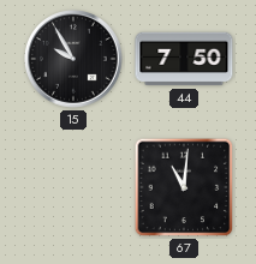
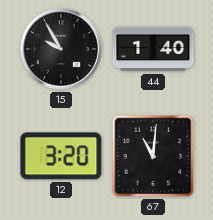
44: 7:50 -> 1:40 (153, 49)
12: none -> 3:20 (61, 156)
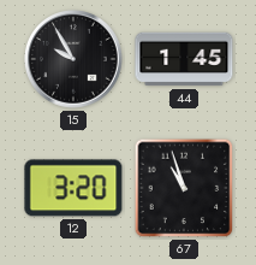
44: 1:40 -> 1:45 (184, 59)
67: 11:01 -> 10:57 (184, 188)
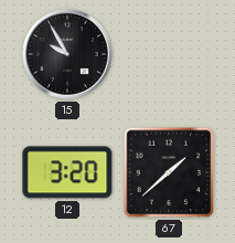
44: 1:45 -> none (184, 59)
67: 10:57 -> 1:38 (169, 172)
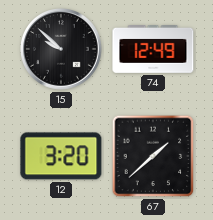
15: 9:55 -> 9:52 (62, 50)
74: none -> 12:49 (153, 50)
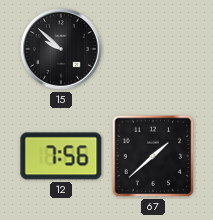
74: 12:49 -> none (153, 50)
12: 3:20 -> 7:56 (61, 156)
